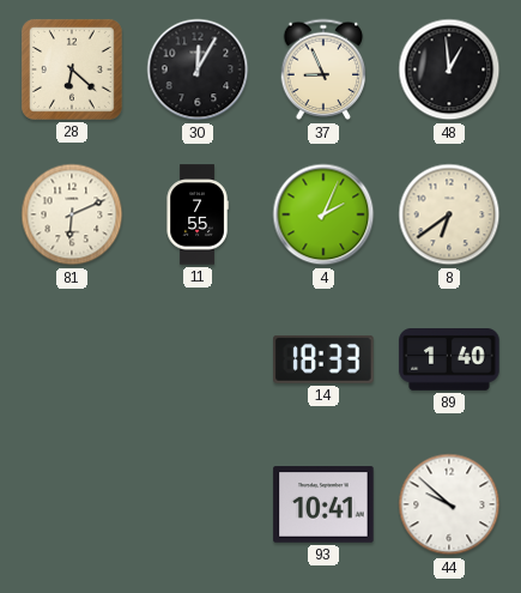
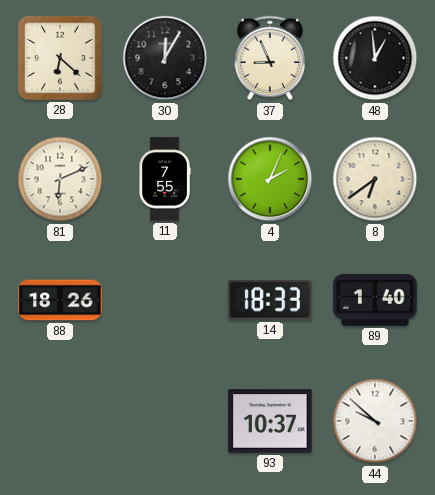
88: none -> 18:26 (60, 300)
93: 10:41 -> 10:37 (270, 421)
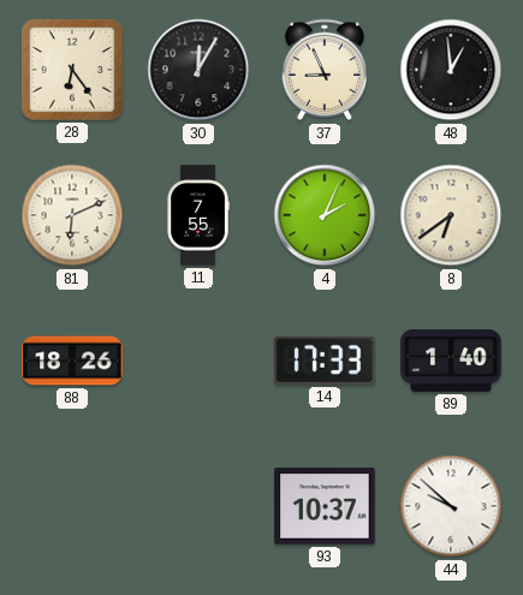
28: 6:22 -> 6:24 (72, 70)
14: 18:33 -> 17:33 (325, 361)
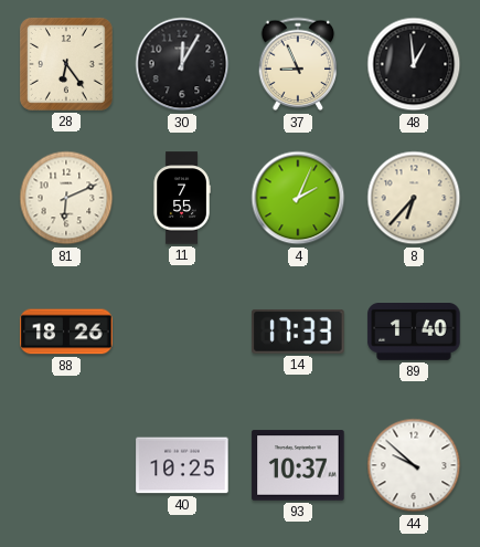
8: 6:39 -> 6:37 (414, 198)
40: none -> 10:25 (182, 465)
